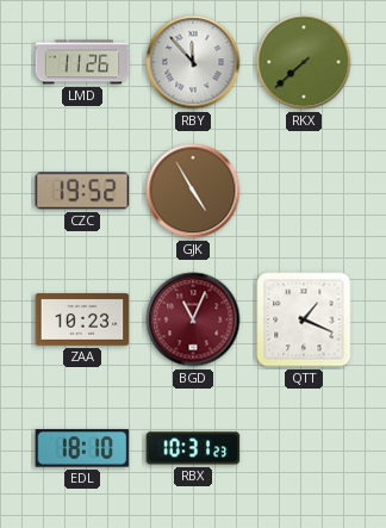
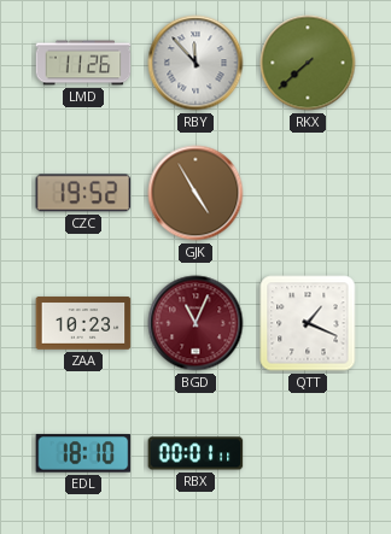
RBX: 10:31 -> 00:01 (195, 453)
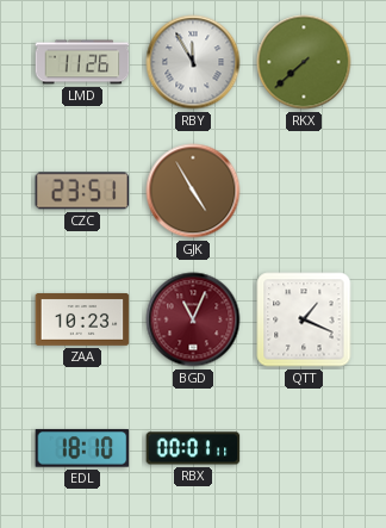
RBY: 11:53 -> 11:55 (193, 62)
CZC: 19:52 -> 23:51 (82, 191)
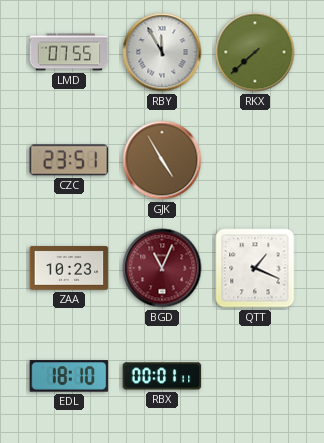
LMD: 11:26 -> 07:55 (69, 52)
